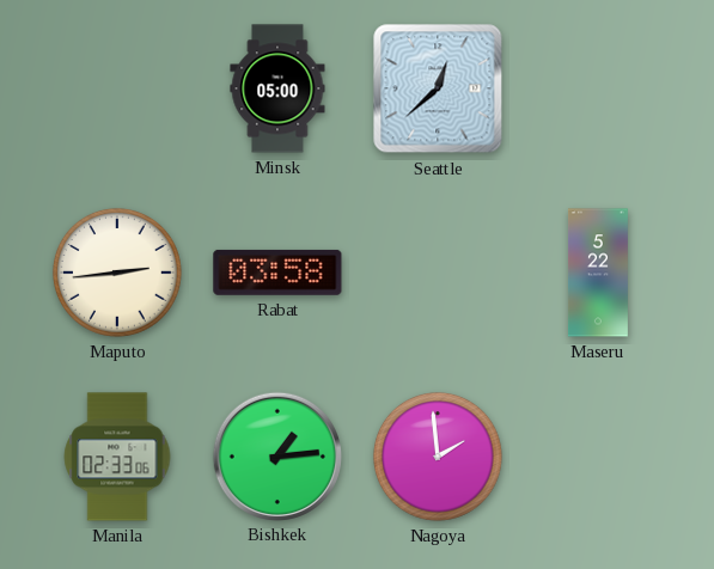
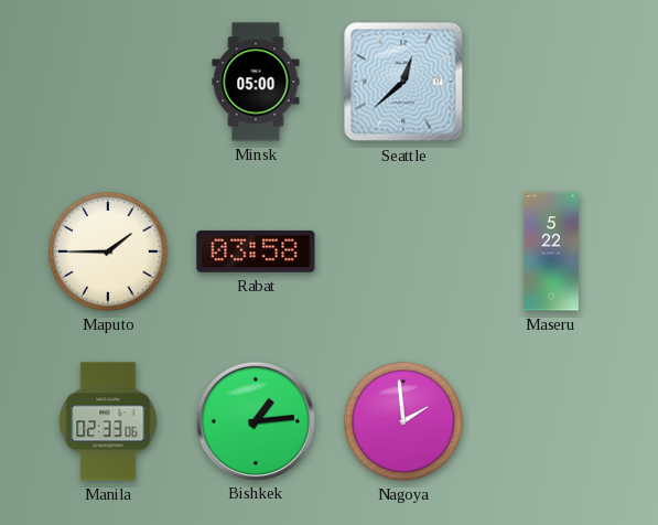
Maputo: 2:44 -> 1:45 (108, 251)
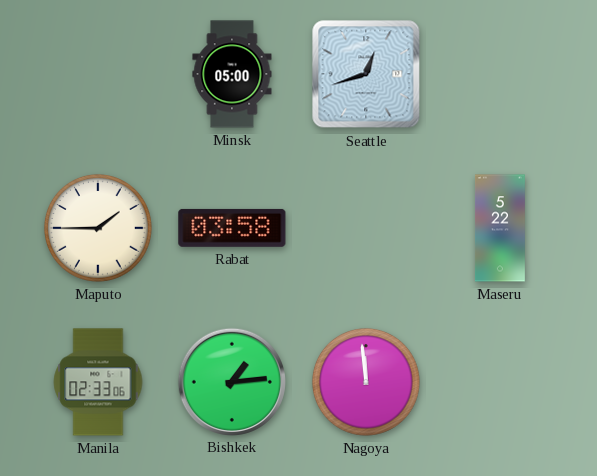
Seattle: 12:38 -> 12:42 (366, 74)
Nagoya: 1:59 -> 11:59 (366, 382)
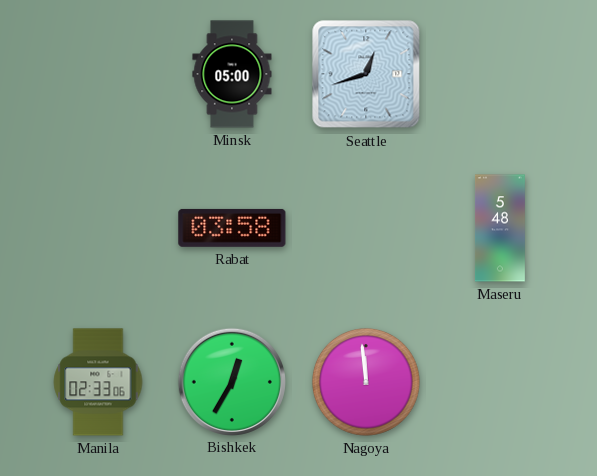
Maputo: 1:45 -> none (98, 228)
Maseru: 5:22 -> 5:48 (500, 228)
Bishkek: 1:14 -> 12:35 (231, 381)
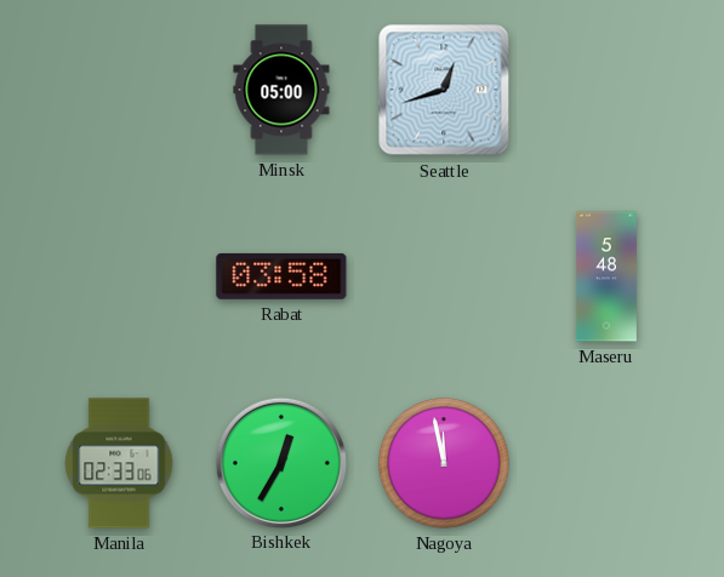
Nagoya: 11:59 -> 11:58 (444, 463)
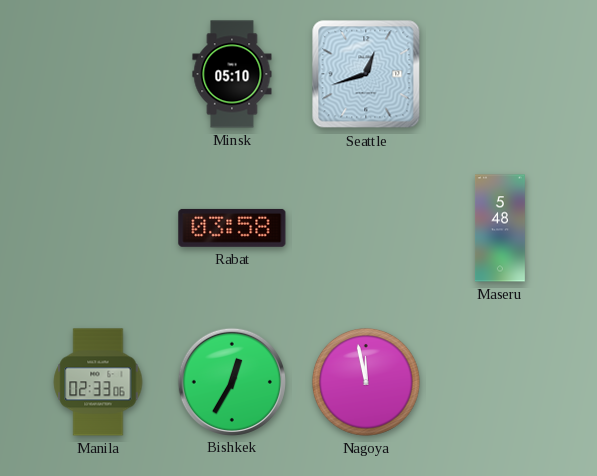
Minsk: 05:00 -> 05:10 (232, 74)
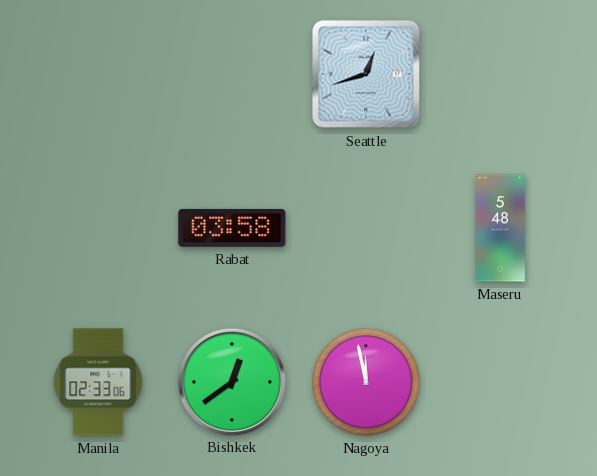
Minsk: 05:10 -> none (232, 74)
Bishkek: 12:35 -> 12:39 (231, 381)
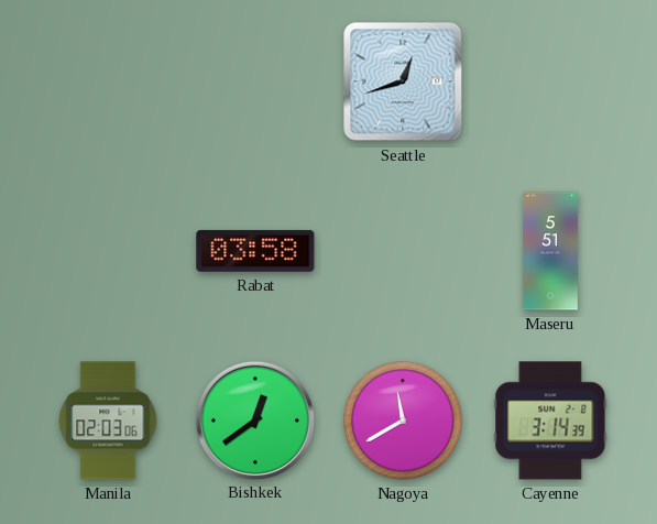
Maseru: 5:48 -> 5:51 (550, 251)
Manila: 02:33 -> 02:03 (108, 421)
Nagoya: 11:58 -> 11:40 (403, 421)
Cayenne: none -> 3:14 (550, 421)
